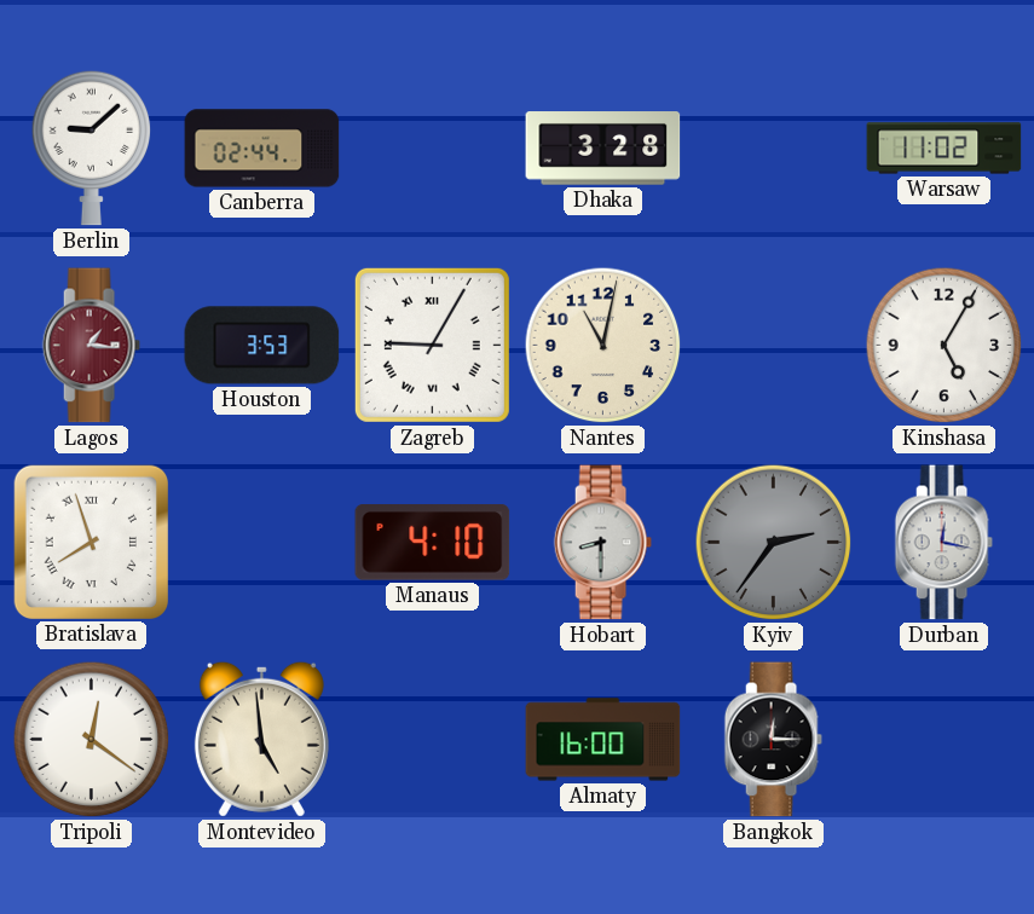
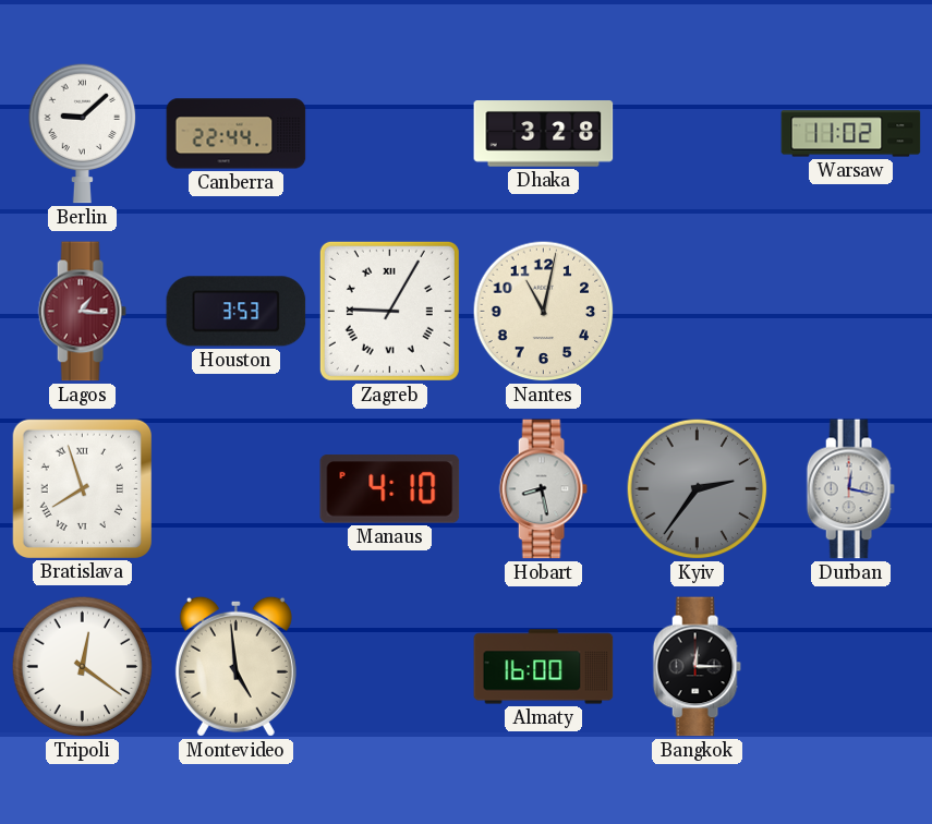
Canberra: 02:44 -> 22:44 (237, 134)
Kinshasa: 5:05 -> none (945, 346)
Hobart: 8:30 -> 8:28 (543, 489)
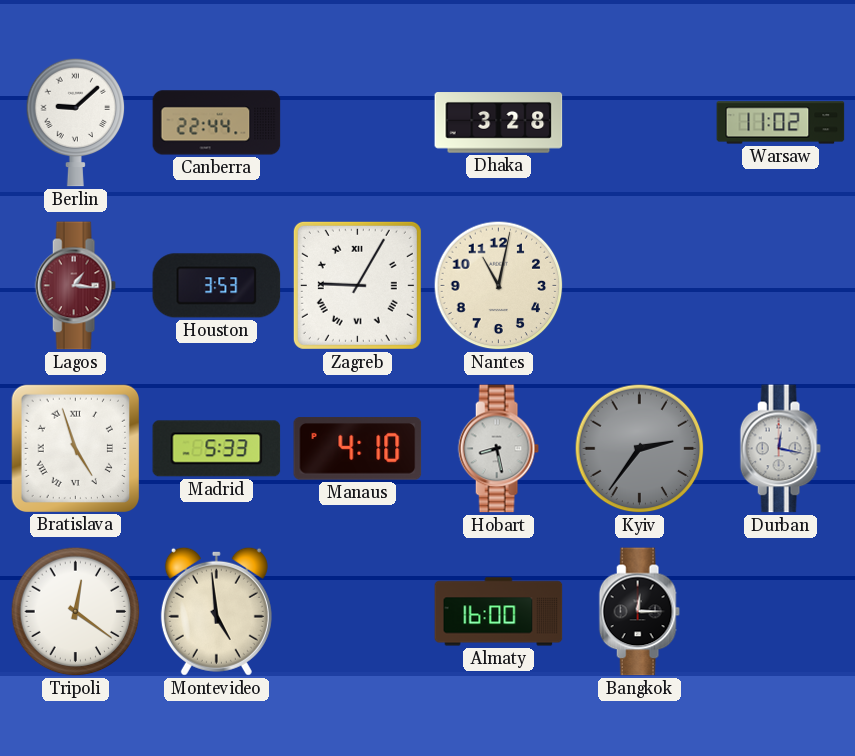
Bratislava: 7:57 -> 4:57 (75, 448)
Madrid: none -> 5:33 (217, 449)
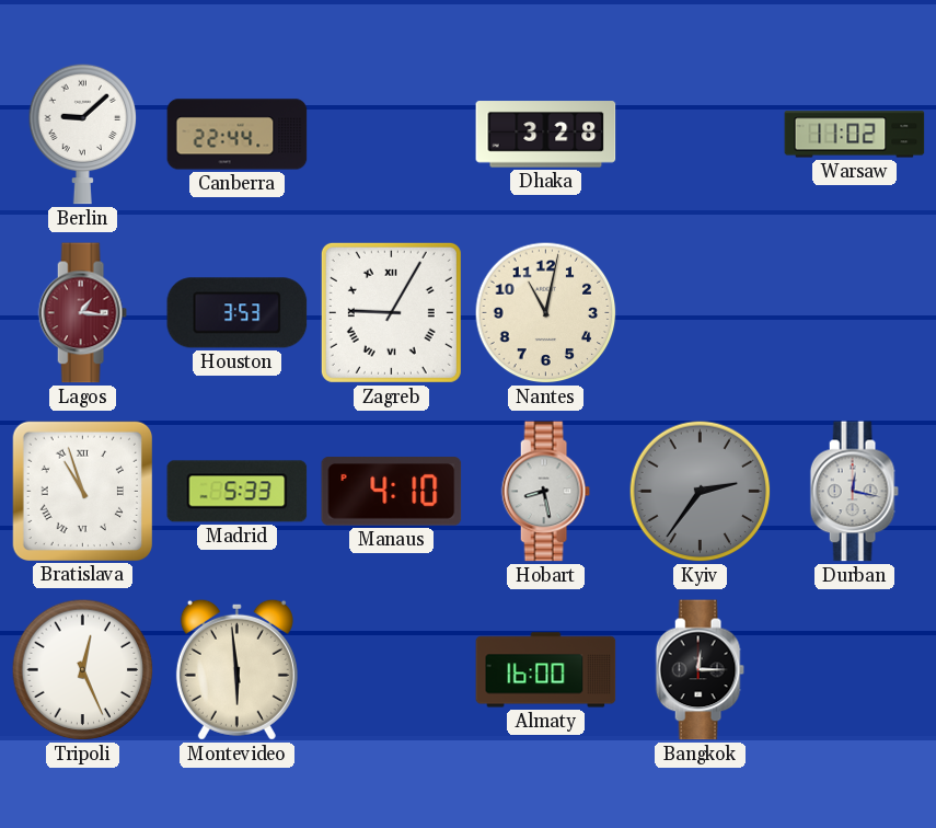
Bratislava: 4:57 -> 10:57 (82, 491)
Tripoli: 12:21 -> 12:26 (83, 670)
Montevideo: 4:59 -> 5:59 (236, 669)
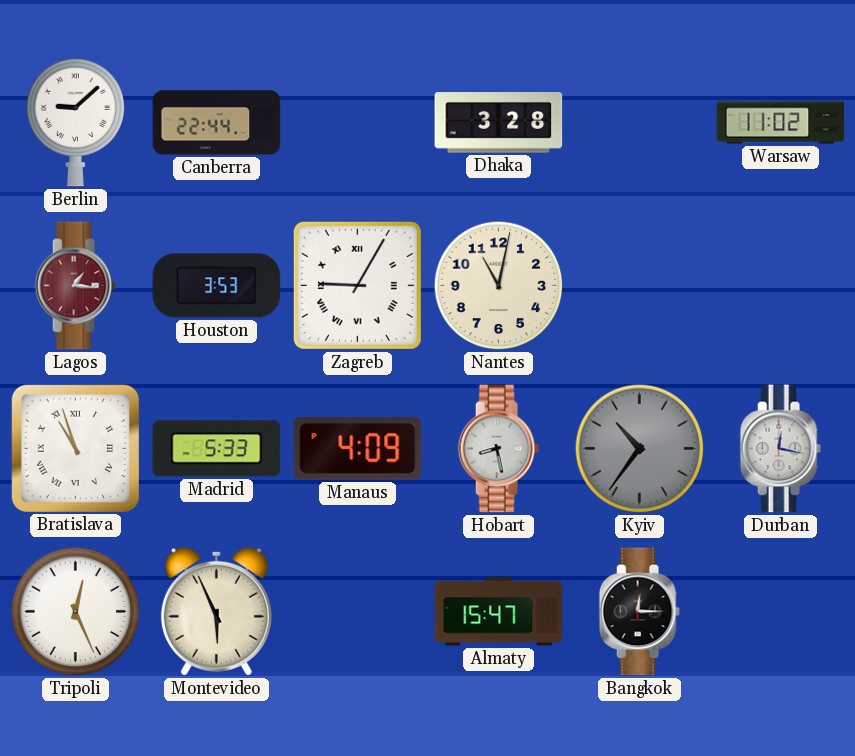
Manaus: 4:10 -> 4:09 (358, 449)
Kyiv: 2:36 -> 10:36 (640, 449)
Montevideo: 5:59 -> 5:56 (216, 611)
Almaty: 16:00 -> 15:47 (499, 612)
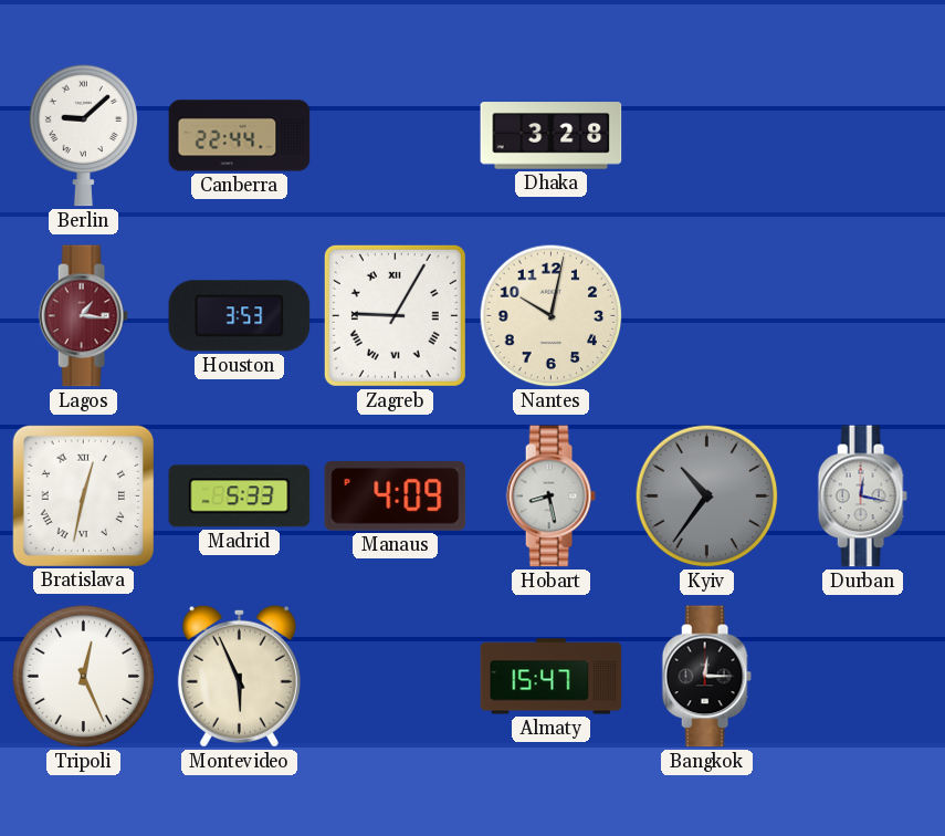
Warsaw: 11:02 -> none (781, 123)
Nantes: 11:02 -> 10:02 (552, 316)
Bratislava: 10:57 -> 12:32 (83, 495)
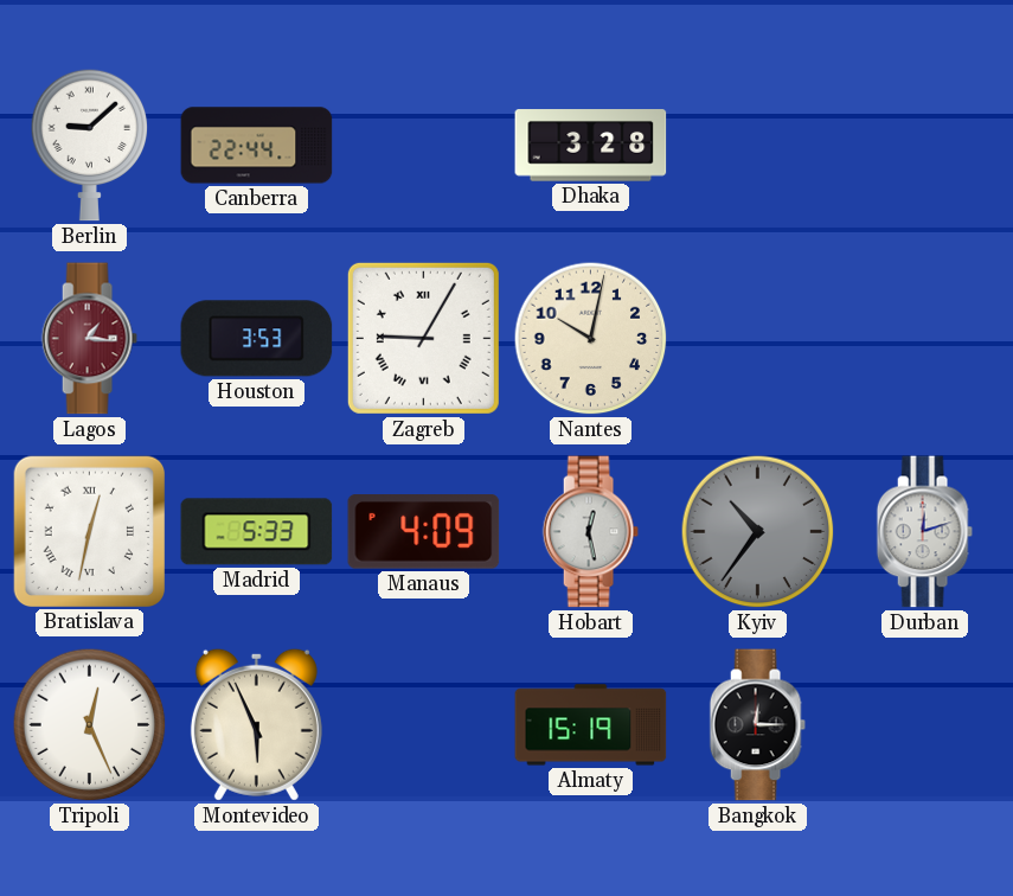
Hobart: 8:28 -> 12:28 (590, 532)
Durban: 12:17 -> 12:12 (924, 532)
Almaty: 15:47 -> 15:19 (591, 725)
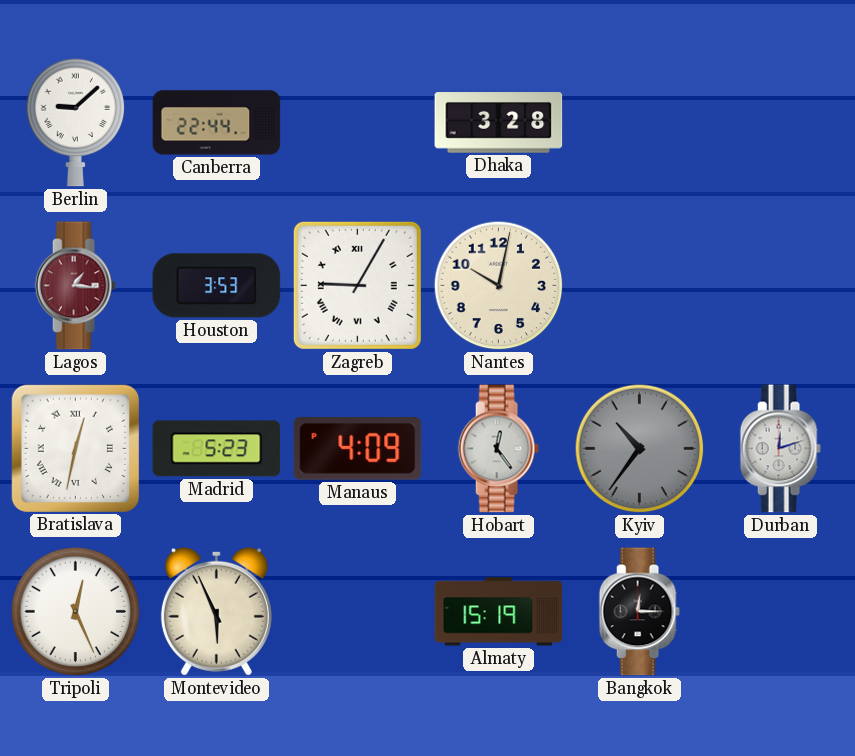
Madrid: 5:33 -> 5:23 (217, 449)
Hobart: 12:28 -> 12:24 (498, 449)
